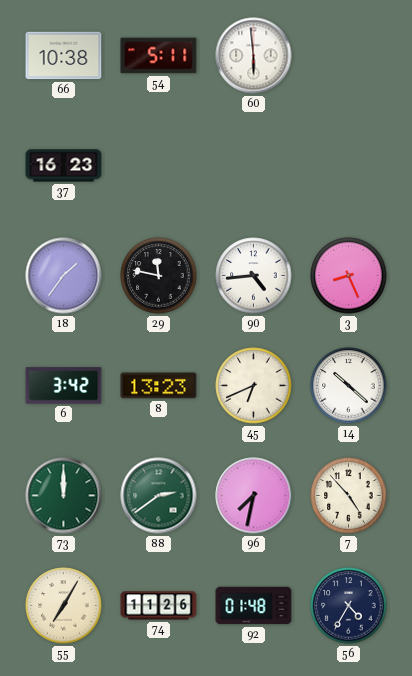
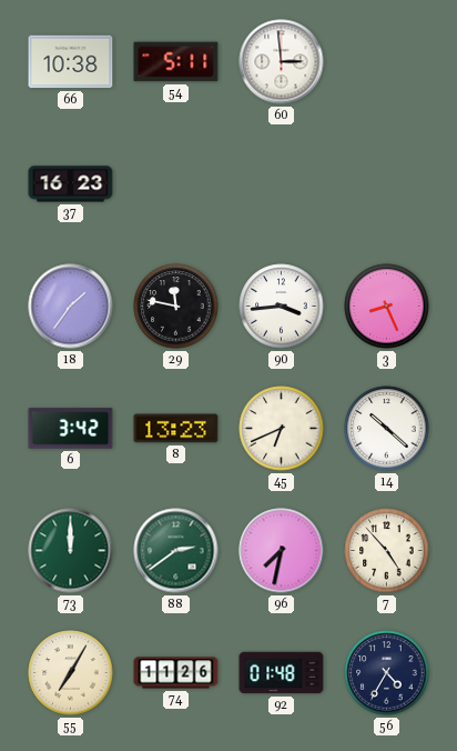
60: 5:59 -> 2:59 (282, 62)
90: 4:44 -> 3:44 (282, 307)
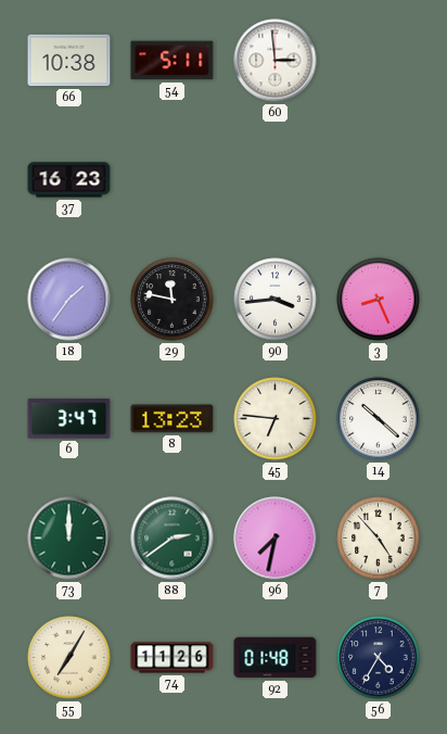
6: 3:42 -> 3:47 (69, 419)
45: 6:41 -> 6:46 (276, 419)
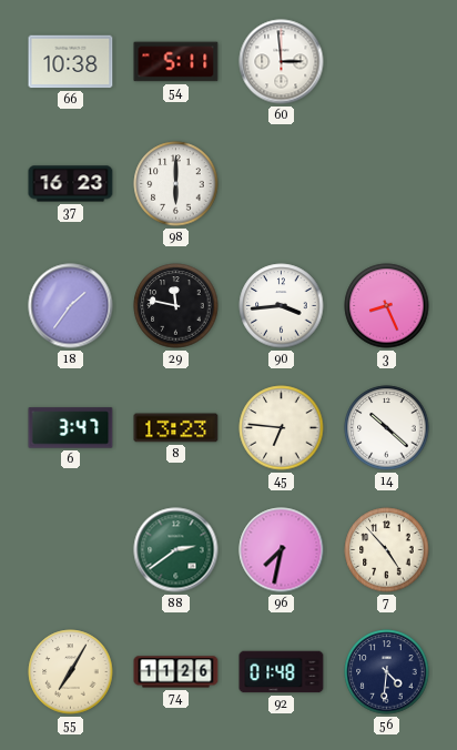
98: none -> 6:00 (176, 184)
73: 12:00 -> none (69, 539)
56: 4:35 -> 4:31 (387, 672)
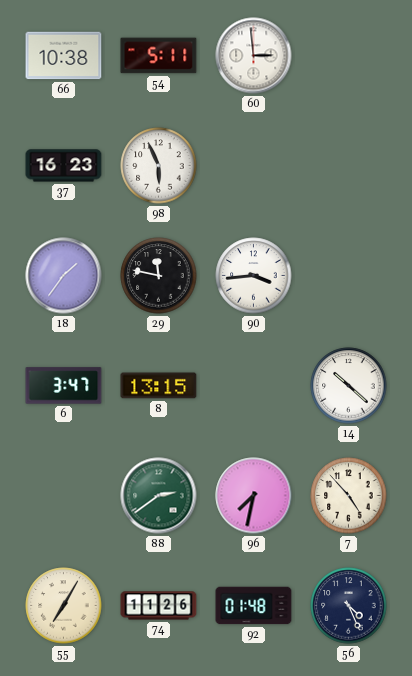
98: 6:00 -> 5:56 (159, 166)
3: 8:26 -> none (387, 306)
8: 13:23 -> 13:15 (159, 386)
45: 6:46 -> none (282, 428)
56: 4:31 -> 4:26 (349, 606)
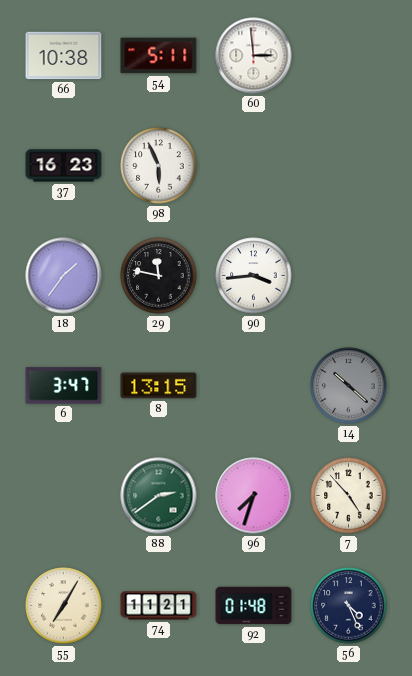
14 dial: white -> grey (349, 386)
96: 7:32 -> 7:33 (254, 496)
74: 11:26 -> 11:21 (159, 606)
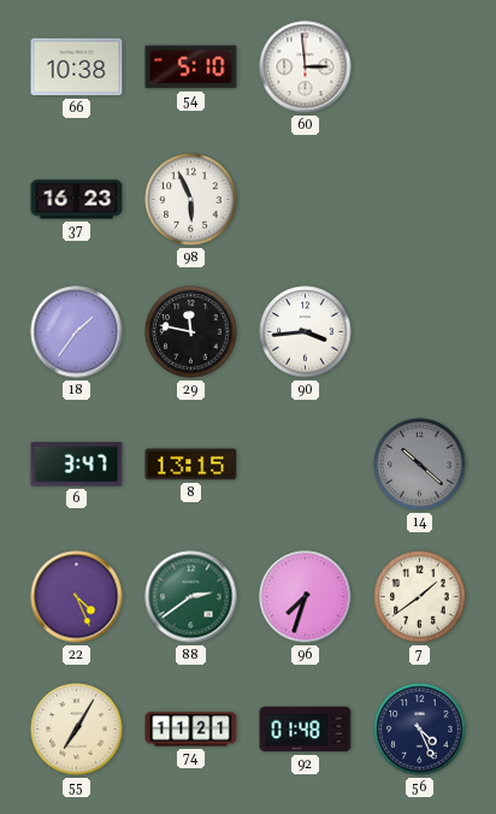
54: 5:11 -> 5:10 (191, 67)
22: none -> 4:26 (77, 597)
7: 4:53 -> 1:39 (420, 597)
